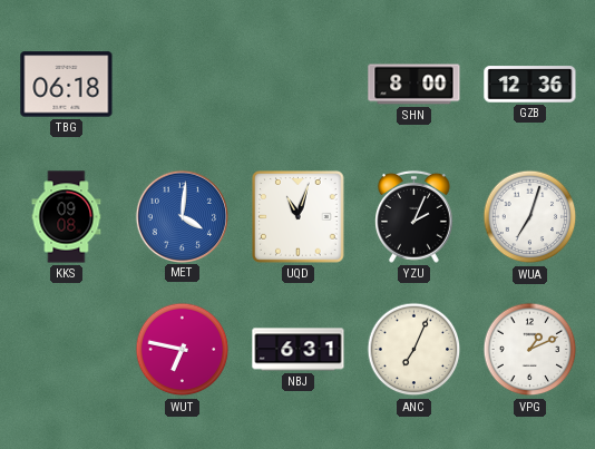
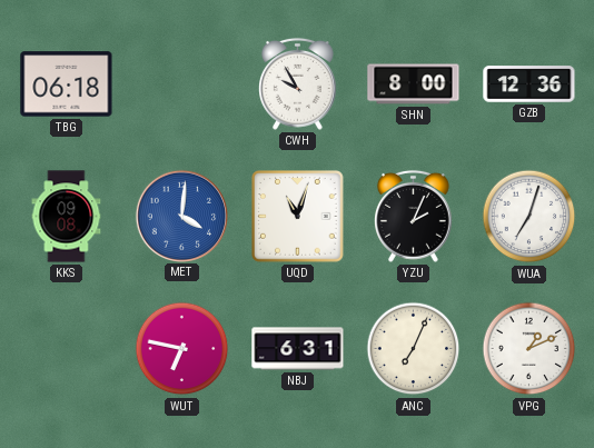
CWH: none -> 9:55 (298, 83)
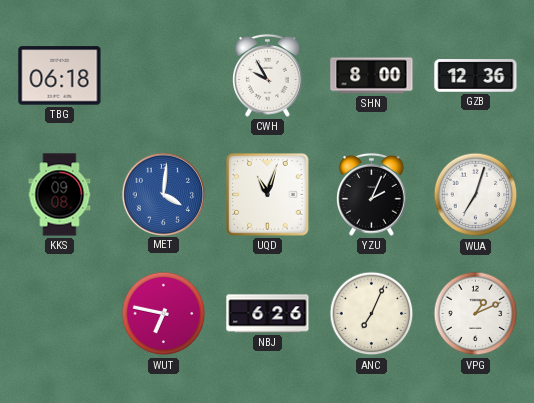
NBJ: 6:31 -> 6:26 (268, 314)
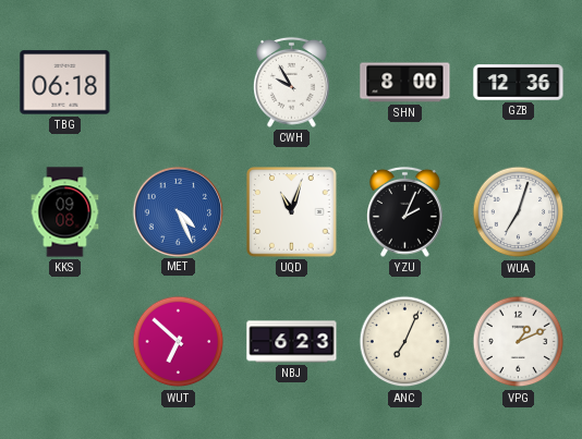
MET: 4:01 -> 4:26 (178, 211)
WUT: 6:47 -> 6:52 (179, 342)
NBJ: 6:26 -> 6:23 (292, 342)
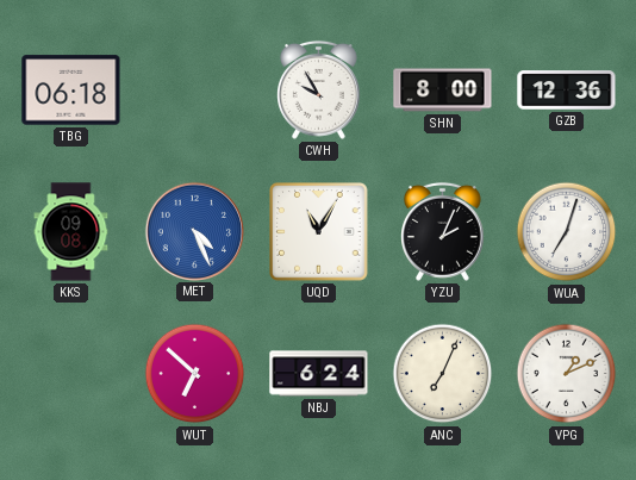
UQD: 11:03 -> 11:05 (319, 232)
NBJ: 6:23 -> 6:24 (319, 374)
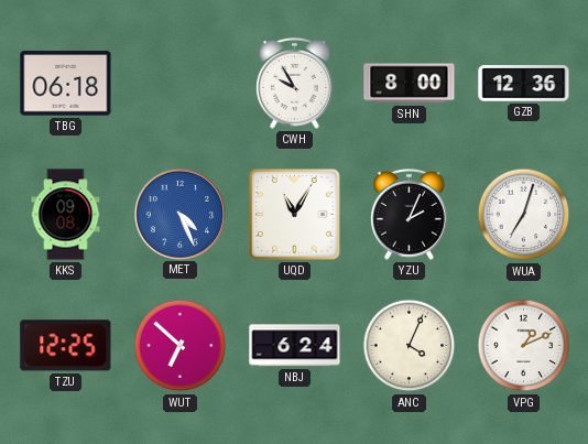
TZU: none -> 12:25 (66, 346)
ANC: 7:04 -> 4:04 (410, 346)
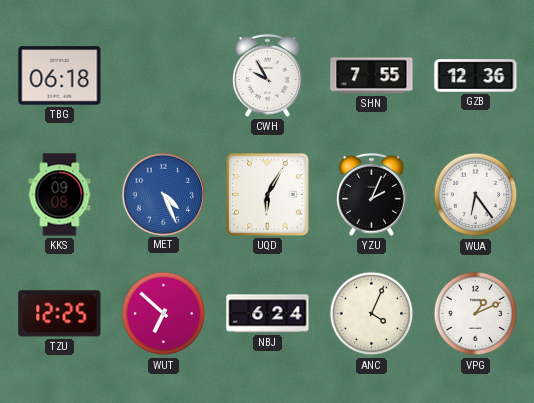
SHN: 8:00 -> 7:55 (372, 76)
UQD: 11:05 -> 6:05 (268, 195)
WUA: 7:03 -> 6:24 (476, 195)
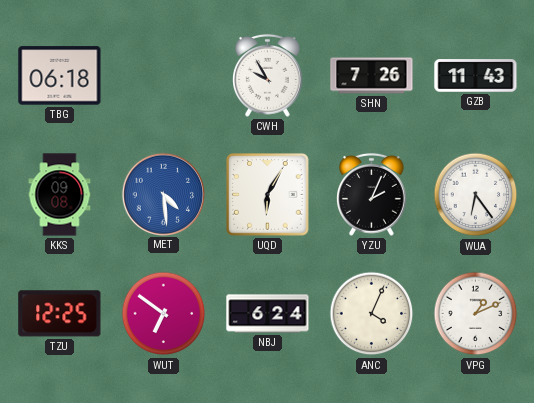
SHN: 7:55 -> 7:26 (372, 76)
GZB: 12:36 -> 11:43 (476, 76)
MET: 4:26 -> 4:29 (163, 194)
WUT: 6:52 -> 6:51 (164, 314)
